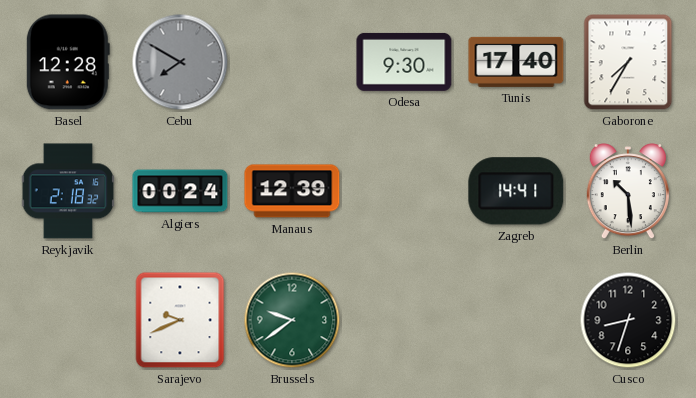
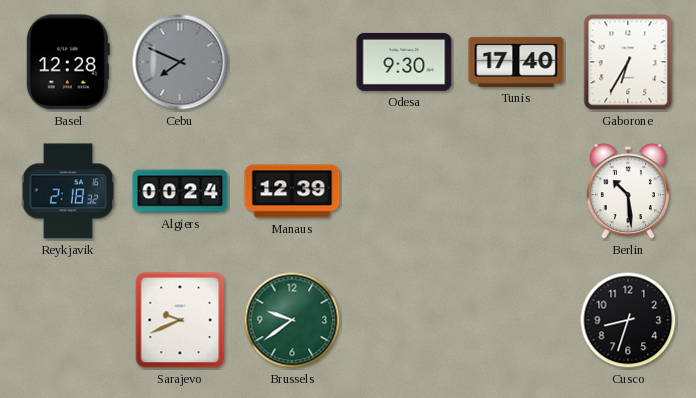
Cebu: 7:50 -> 7:49 (180, 62)
Gaborone: 7:35 -> 6:35 (628, 62)
Zagreb: 14:41 -> none (516, 191)
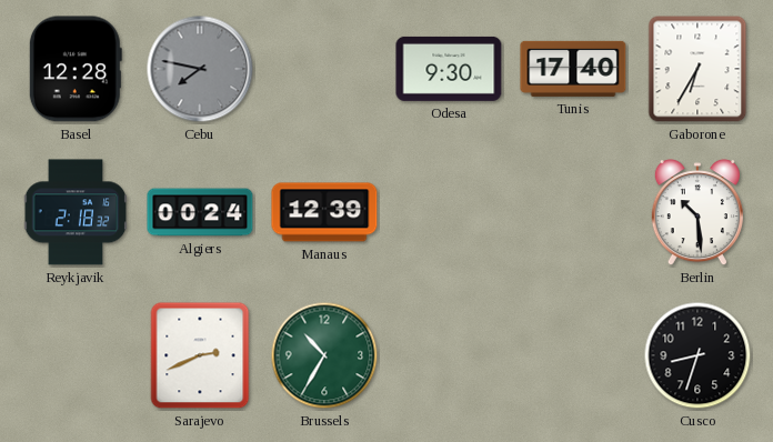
Cebu: 7:49 -> 7:47 (200, 69)
Sarajevo: 9:41 -> 2:41 (200, 355)
Brussels: 9:39 -> 10:35 (324, 355)
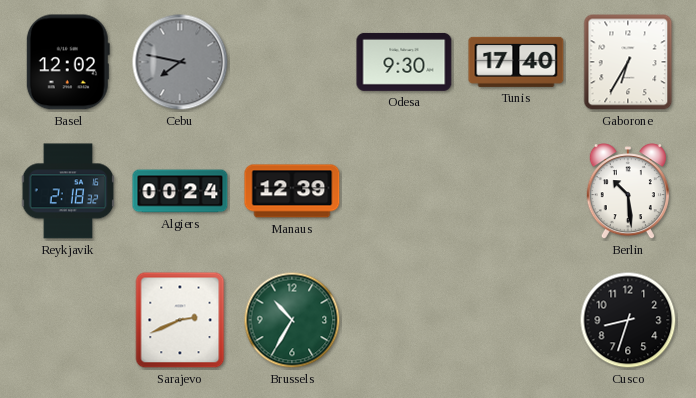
Basel: 12:28 -> 12:02 (68, 62)
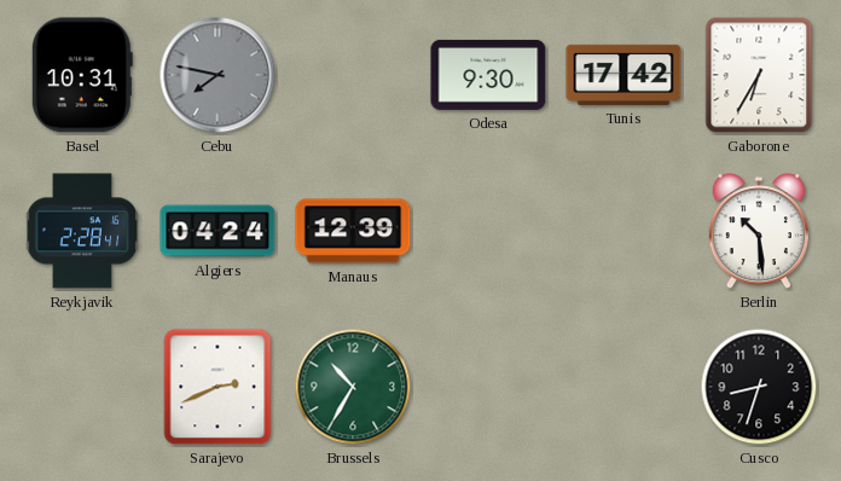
Basel: 12:02 -> 10:31 (82, 75)
Tunis: 17:40 -> 17:42 (623, 75)
Reykjavik: 2:18 -> 2:28 (82, 231)
Algiers: 00:24 -> 04:24 (217, 231)
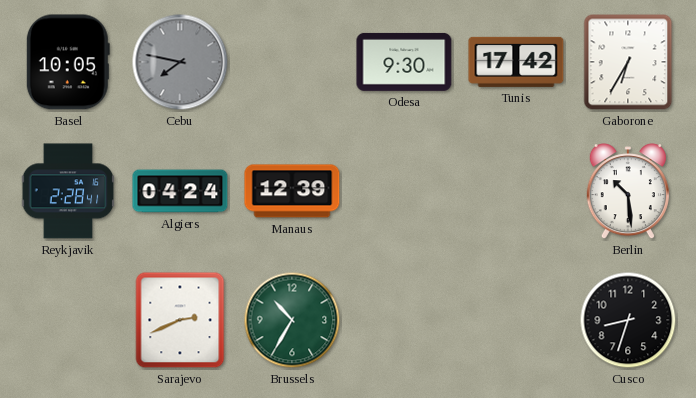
Basel: 10:31 -> 10:05 (68, 62)
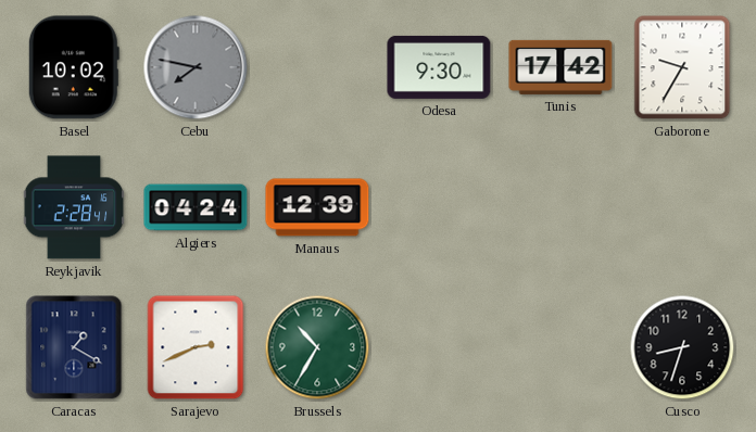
Basel: 10:05 -> 10:02 (74, 67)
Gaborone: 6:35 -> 9:35 (682, 67)
Berlin: 10:29 -> none (628, 192)
Caracas: none -> 1:20 (74, 347)
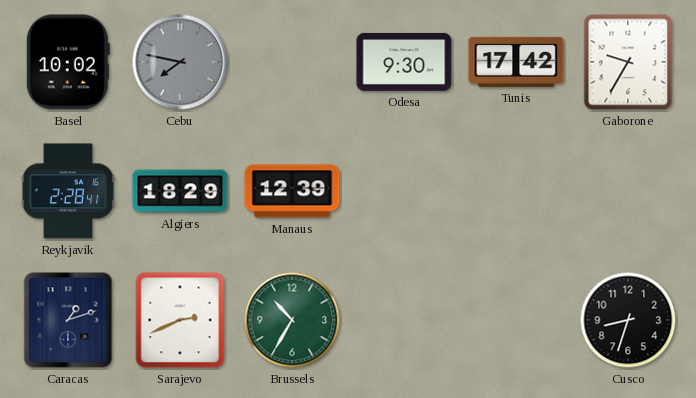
Algiers: 04:24 -> 18:29 (180, 191)
Caracas: 1:20 -> 1:12 (68, 320)
